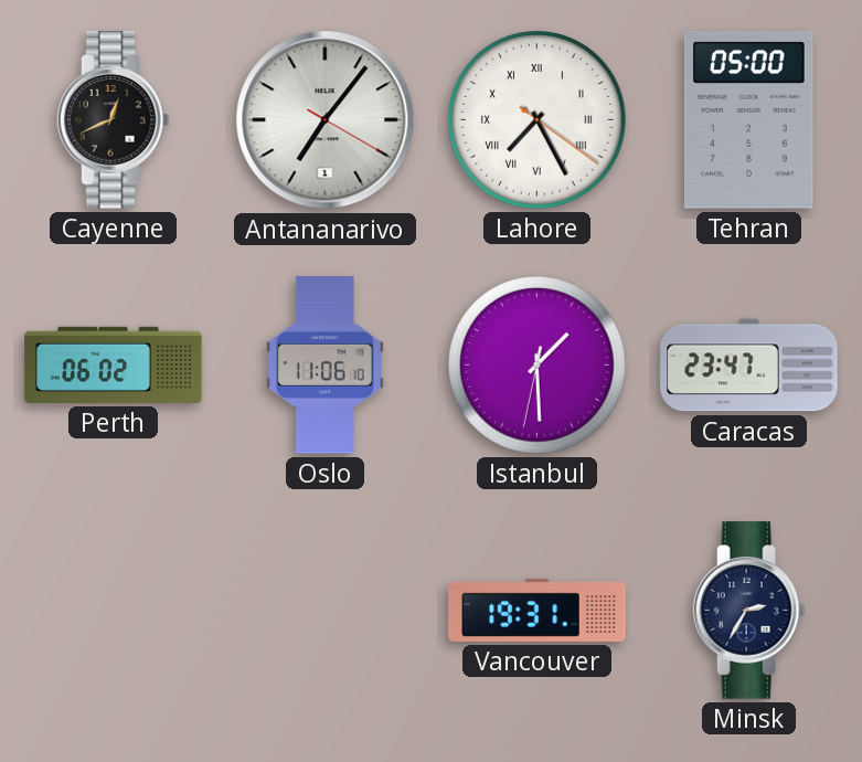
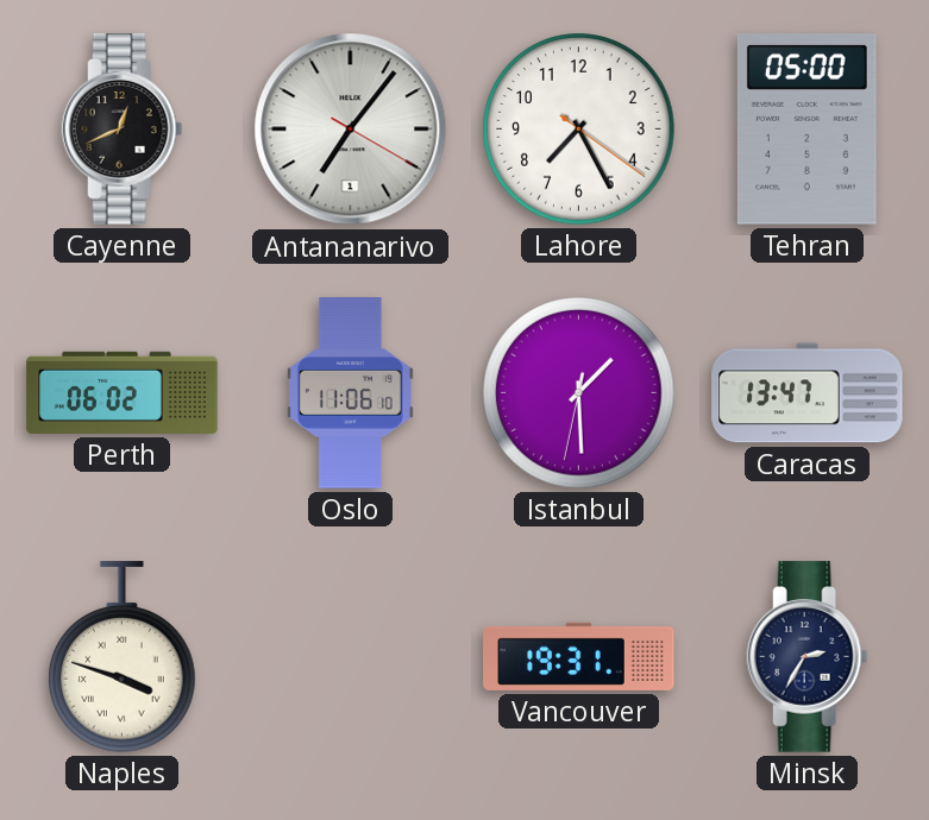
Lahore numerals: Roman -> Arabic (579, 130)
Caracas: 23:47 -> 13:47 (808, 393)
Naples: none -> 3:48 (123, 657)
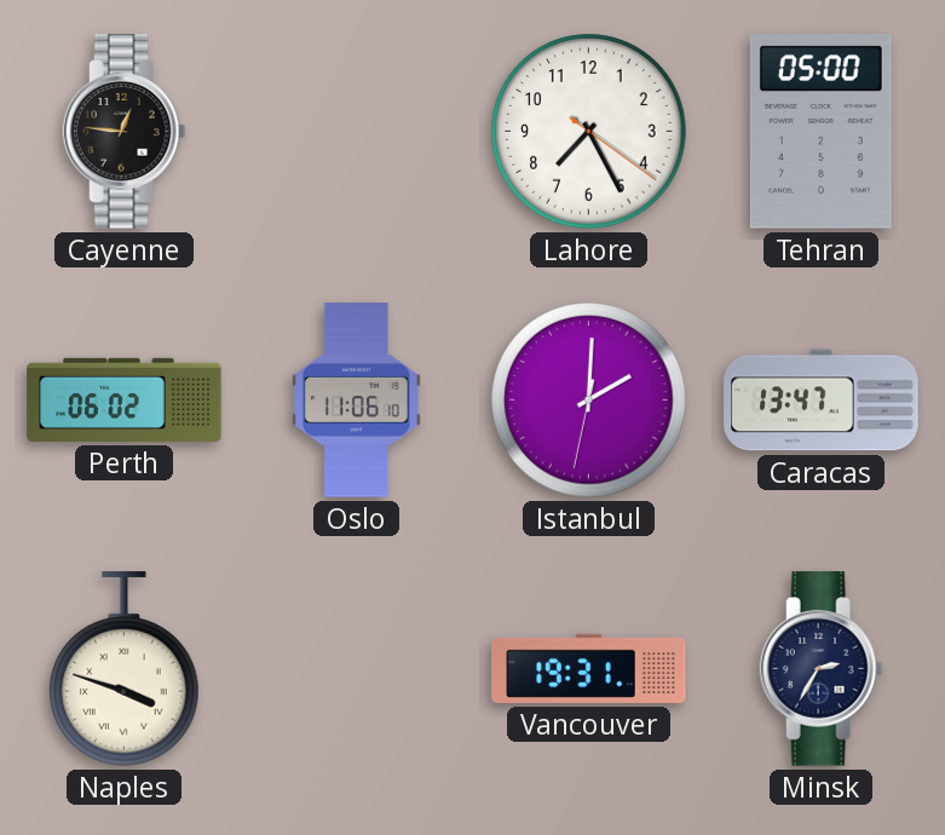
Cayenne: 12:41 -> 12:46 (125, 132)
Antananarivo: 7:06 -> none (351, 130)
Istanbul: 1:29 -> 2:00 (589, 401)
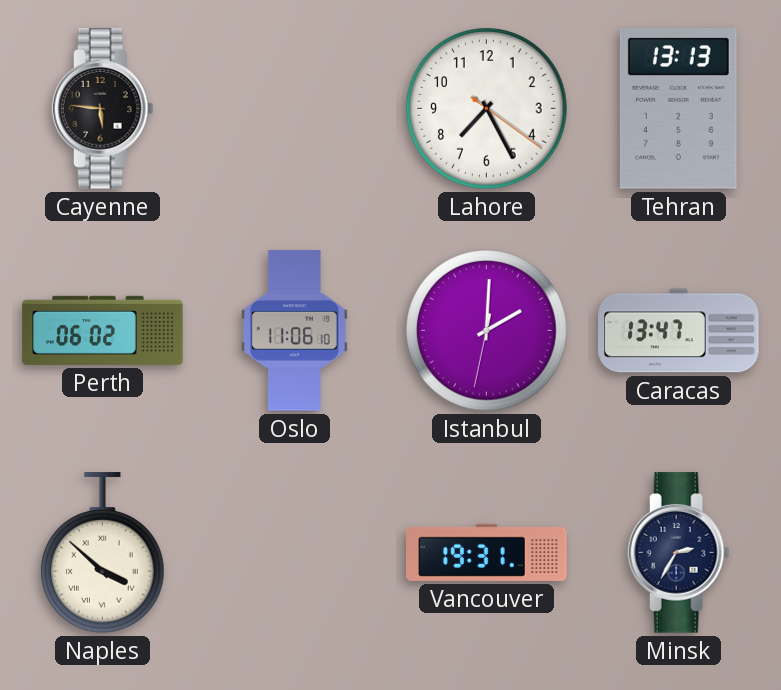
Cayenne: 12:46 -> 5:46 (103, 109)
Tehran: 05:00 -> 13:13 (678, 109)
Naples: 3:48 -> 3:52 (103, 553)
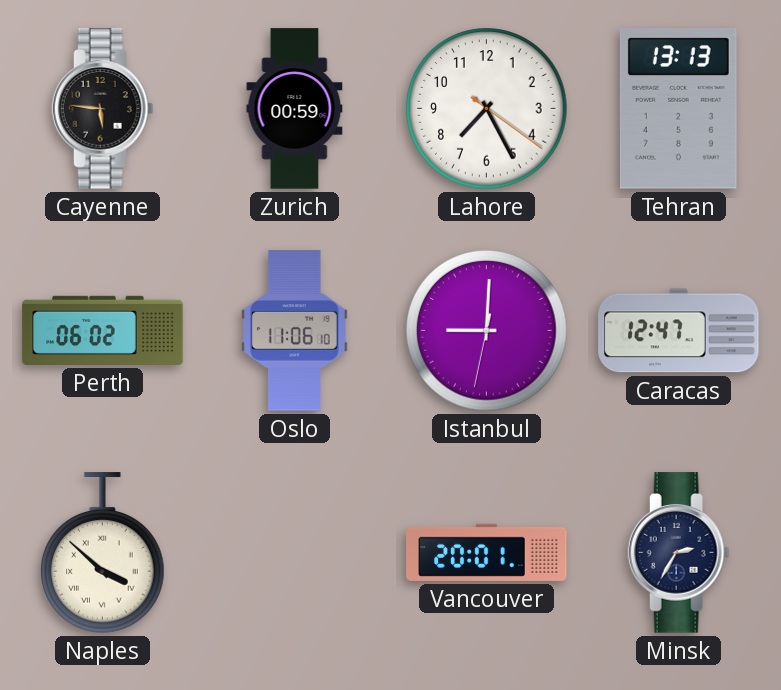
Zurich: none -> 00:59 (295, 109)
Istanbul: 2:00 -> 9:00 (487, 331)
Caracas: 13:47 -> 12:47 (679, 331)
Vancouver: 19:31 -> 20:01 (487, 552)
